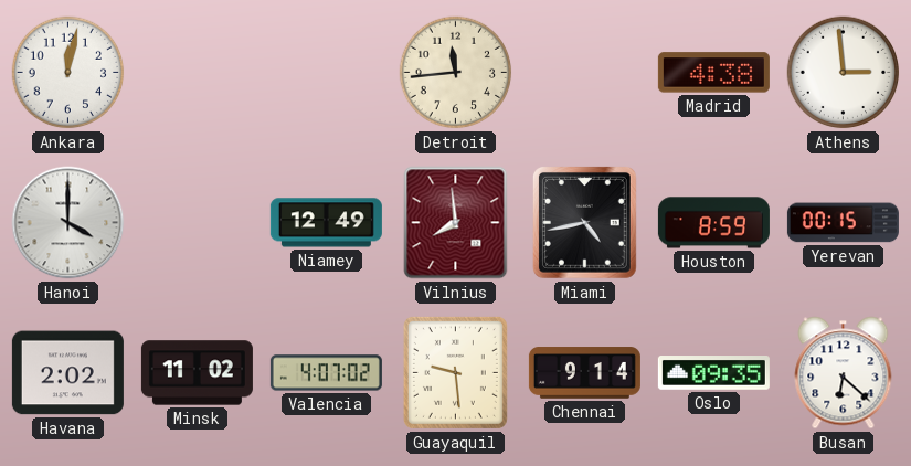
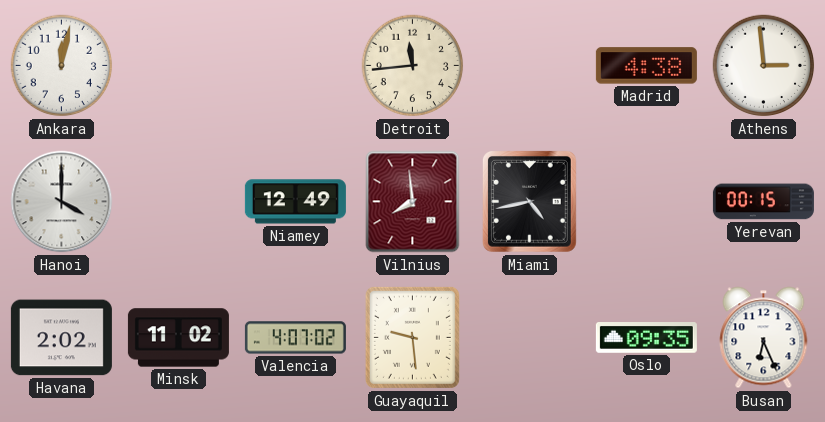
Houston: 8:59 -> none (713, 223)
Chennai: 9:14 -> none (584, 373)
Busan: 6:22 -> 6:26 (764, 338)
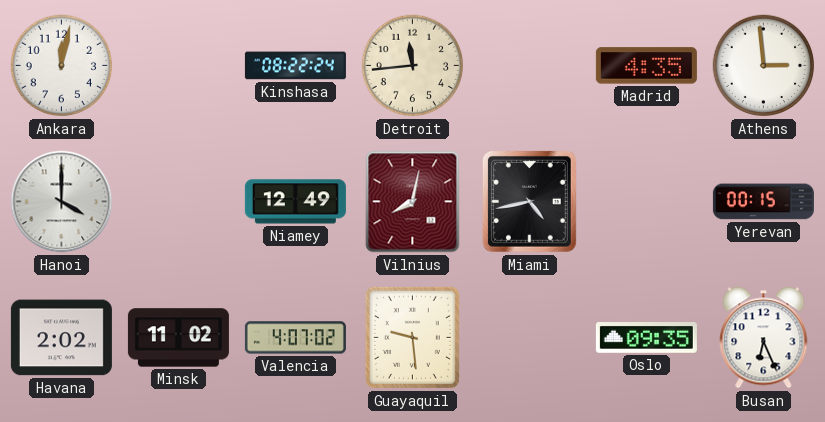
Kinshasa: none -> 08:22 (295, 66)
Madrid: 4:38 -> 4:35 (646, 66)
Vilnius: 7:59 -> 8:02 (413, 202)
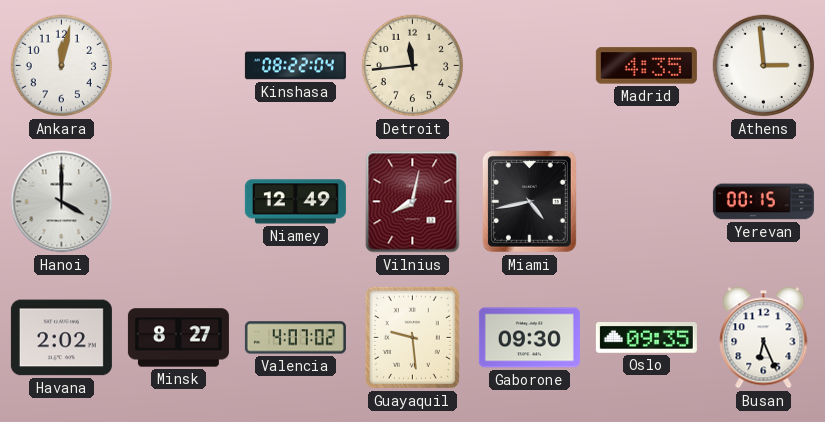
Kinshasa: 08:22:24 -> 08:22:04 (295, 66)
Minsk: 11:02 -> 8:27 (178, 338)
Gaborone: none -> 09:30 (529, 338)
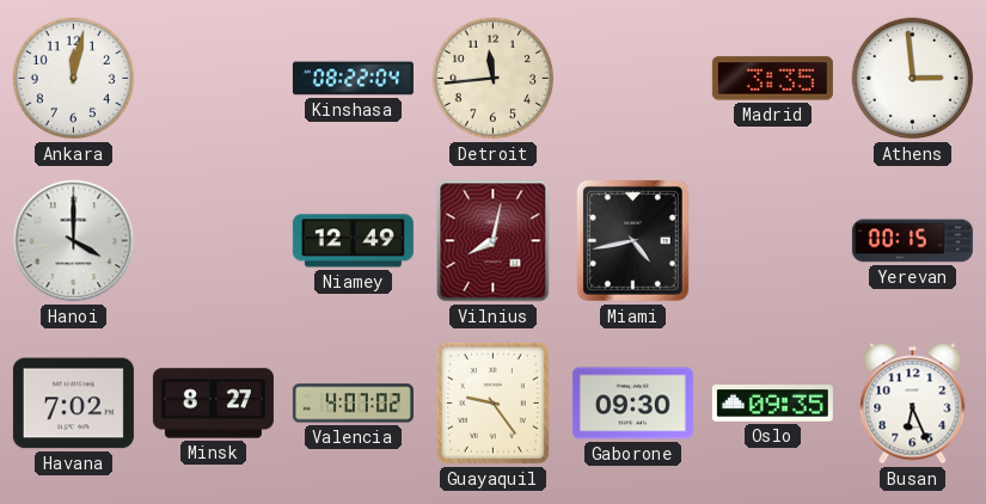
Madrid: 4:35 -> 3:35 (772, 79)
Havana: 2:02 -> 7:02 (73, 404)
Guayaquil: 9:29 -> 9:24 (492, 402)
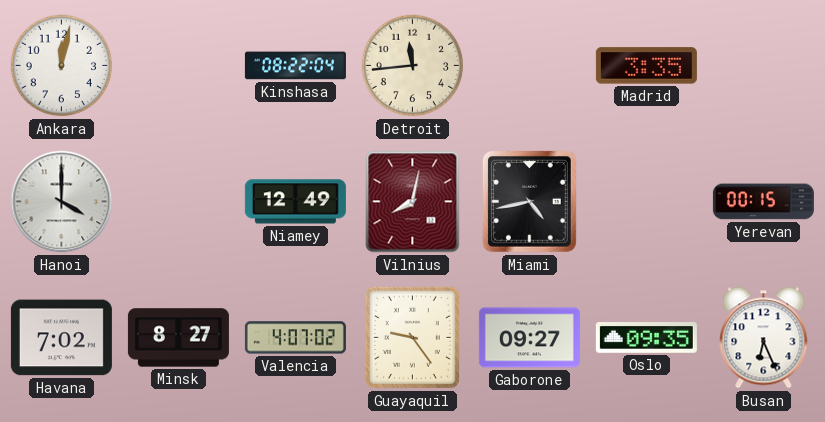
Athens: 2:59 -> none (913, 79)
Gaborone: 09:30 -> 09:27 (529, 338)
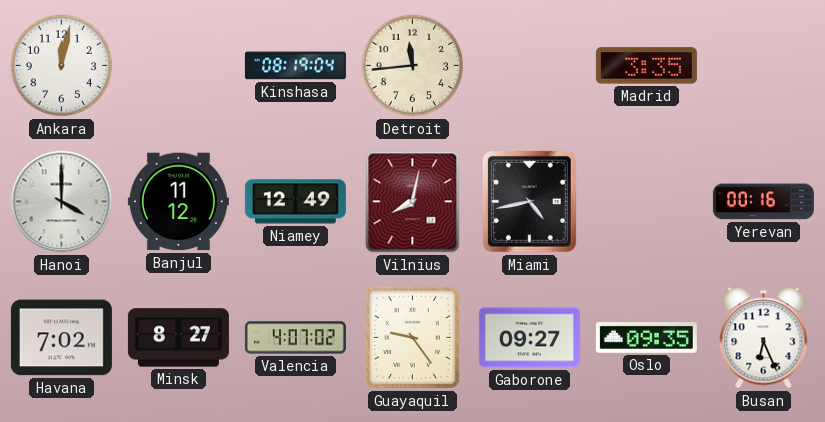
Kinshasa: 08:22 -> 08:19 (295, 66)
Banjul: none -> 11:12 (178, 202)
Yerevan: 00:15 -> 00:16 (763, 202)
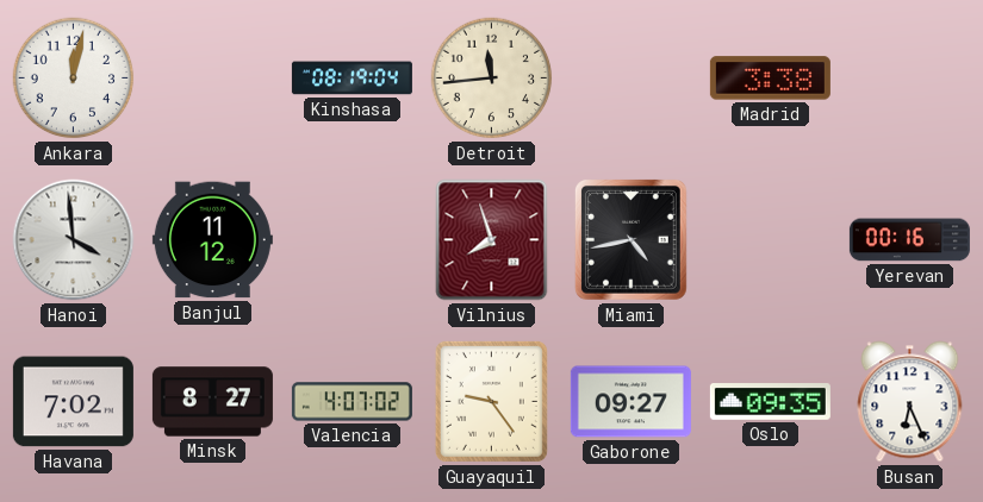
Madrid: 3:35 -> 3:38 (770, 79)
Hanoi: 4:00 -> 3:59 (74, 240)
Niamey: 12:49 -> none (295, 202)
Vilnius: 8:02 -> 7:57 (492, 240)
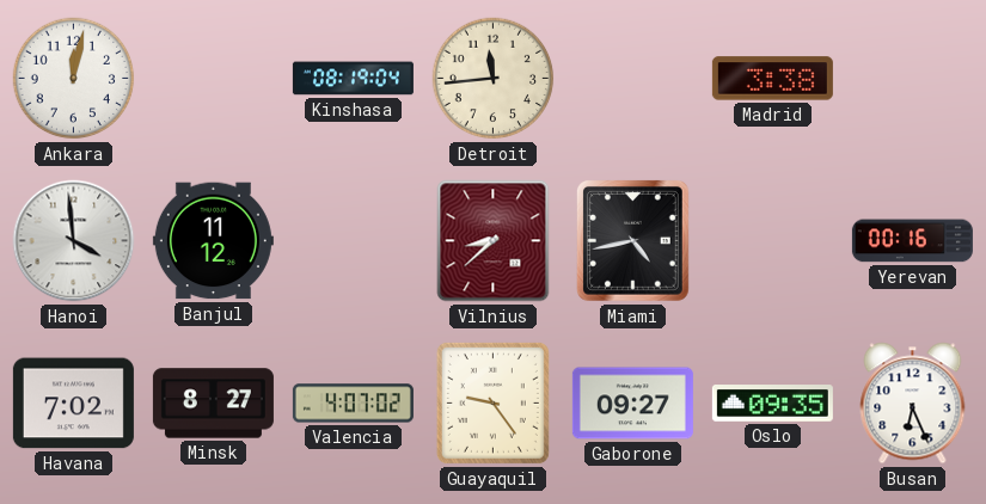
Vilnius: 7:57 -> 8:38 (494, 241)
